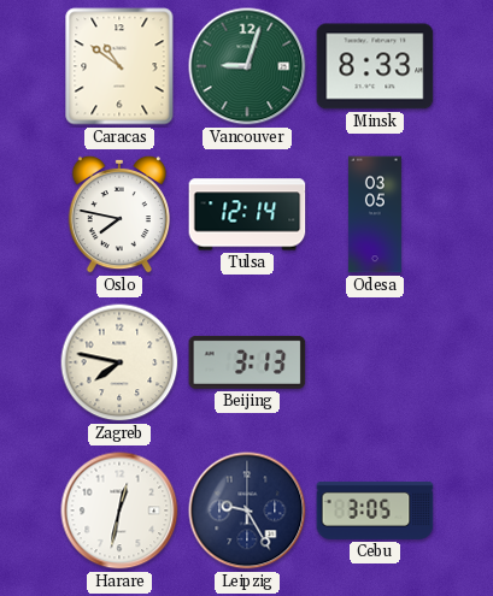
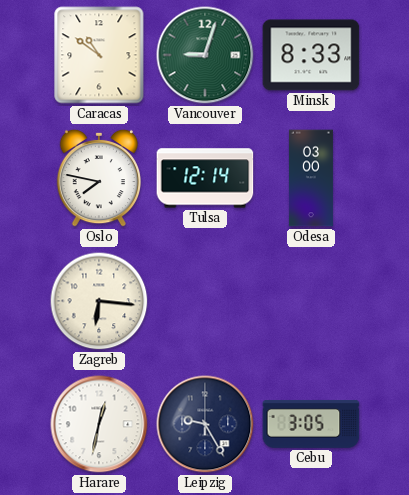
Odesa: 03:05 -> 03:00 (311, 178)
Zagreb: 7:47 -> 6:16 (99, 301)
Beijing: 3:13 -> none (247, 362)
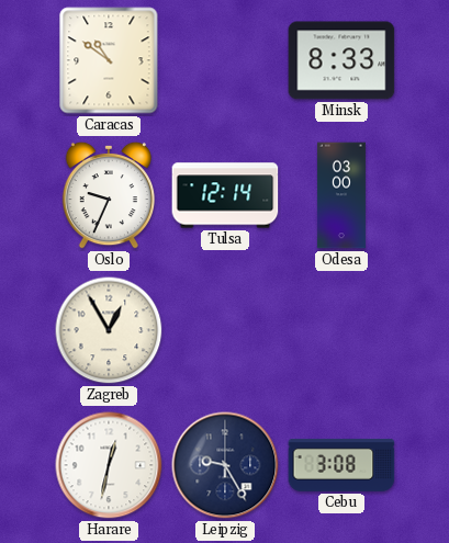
Vancouver: 9:03 -> none (205, 55)
Oslo: 7:47 -> 9:34 (108, 195)
Zagreb: 6:16 -> 12:55 (109, 330)
Cebu: 3:05 -> 3:08 (341, 465)
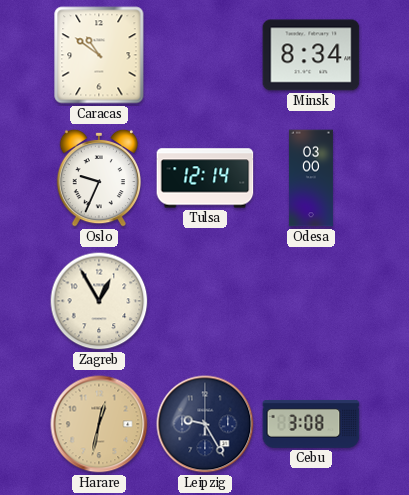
Minsk: 8:33 -> 8:34 (311, 55)
Harare dial: white -> champagne (99, 424)
